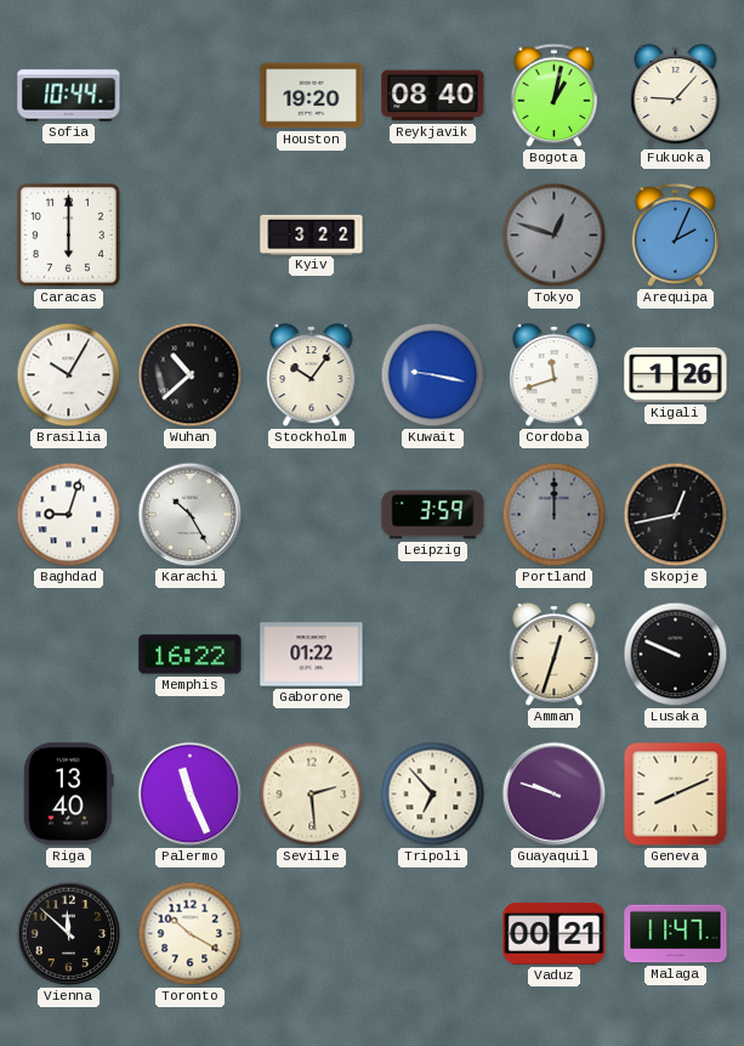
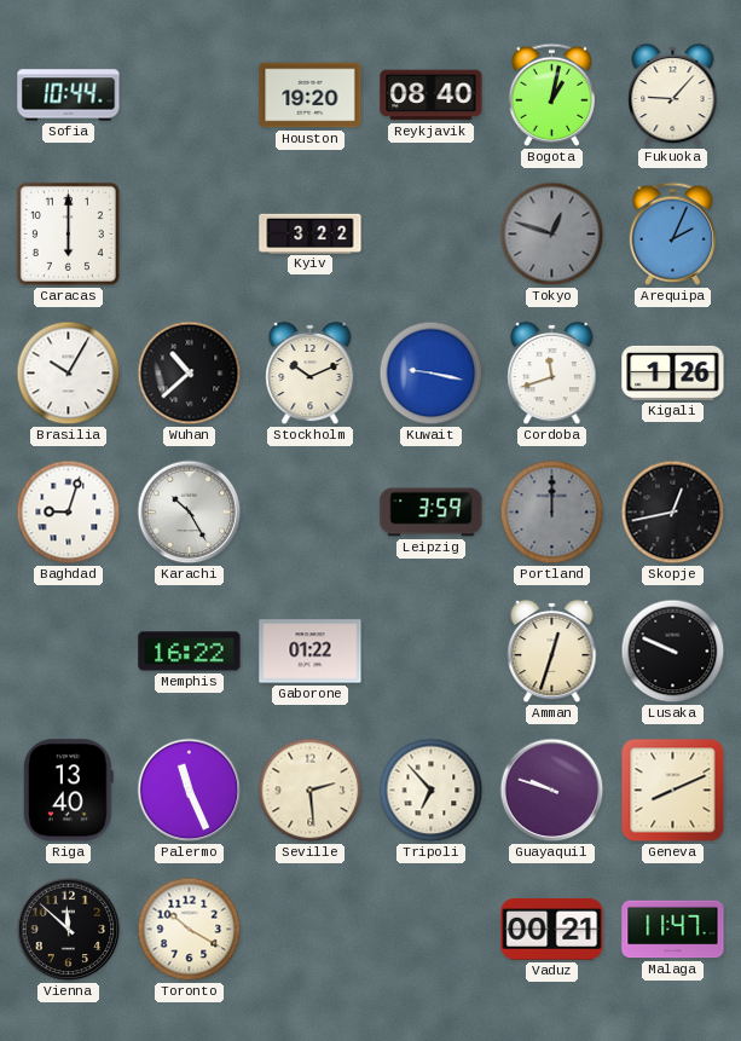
Stockholm: 10:06 -> 10:11 (311, 374)
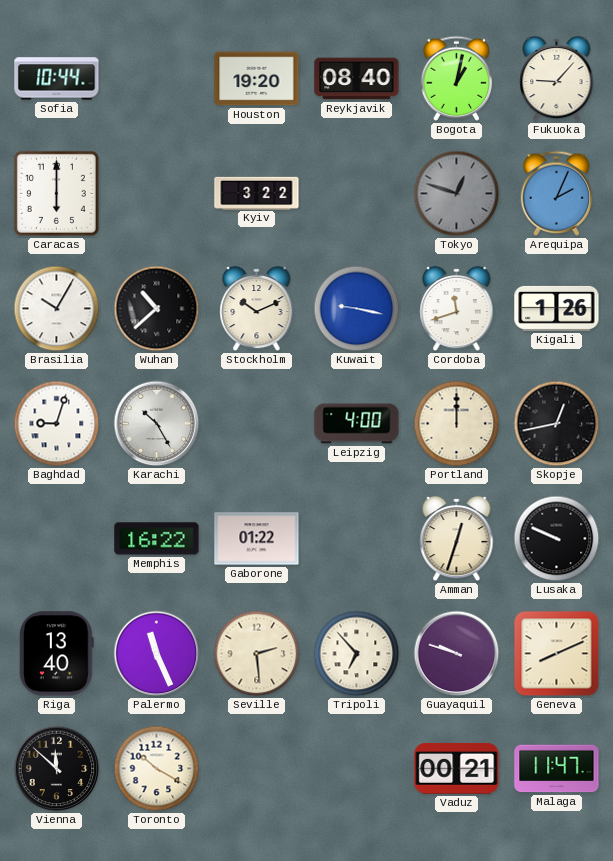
Leipzig: 3:59 -> 4:00 (357, 424)
Portland dial: grey -> cream (457, 424)
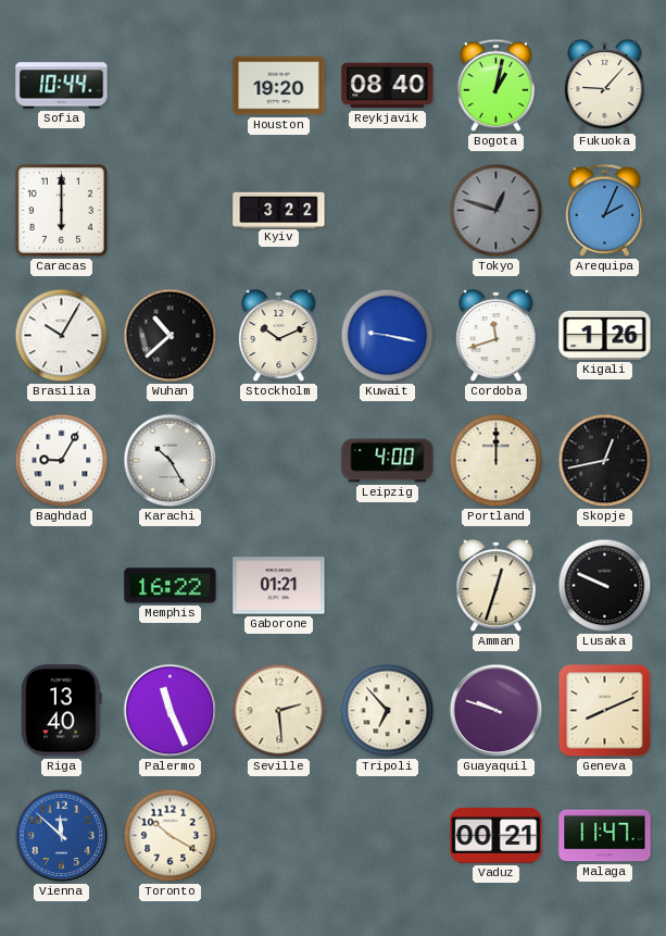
Baghdad: 9:03 -> 9:05 (62, 461)
Gaborone: 01:22 -> 01:21 (279, 586)
Vienna dial: black -> blue (62, 836)
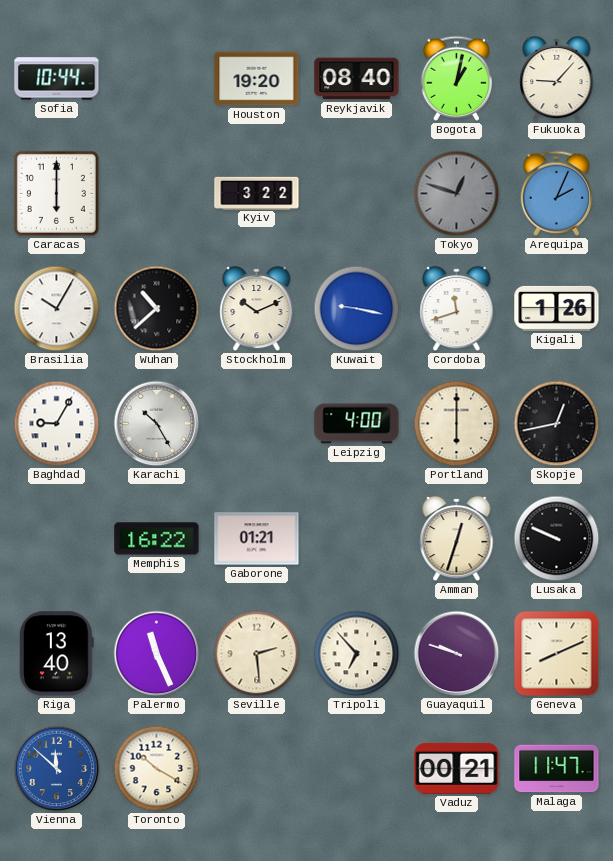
Portland: 12:00 -> 6:00 (457, 424)
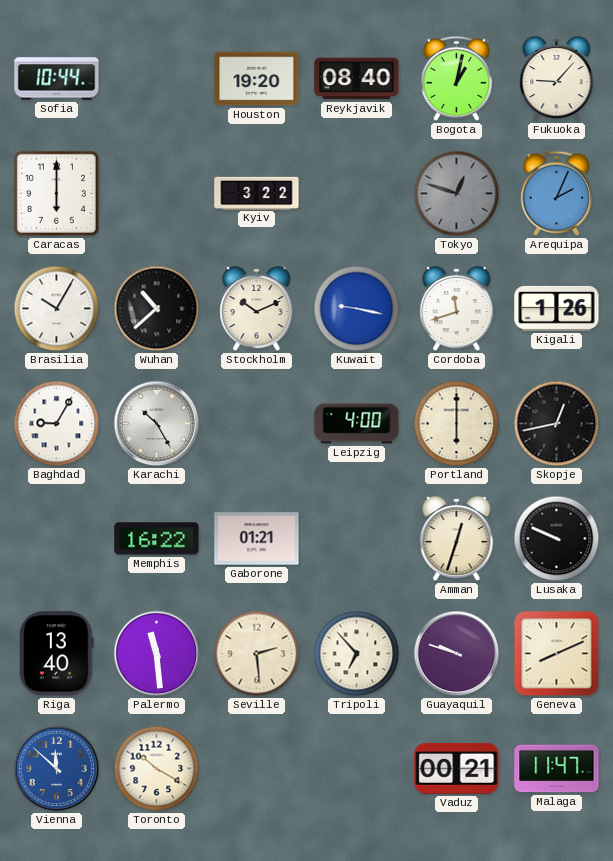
Palermo: 11:26 -> 11:29 (157, 654)
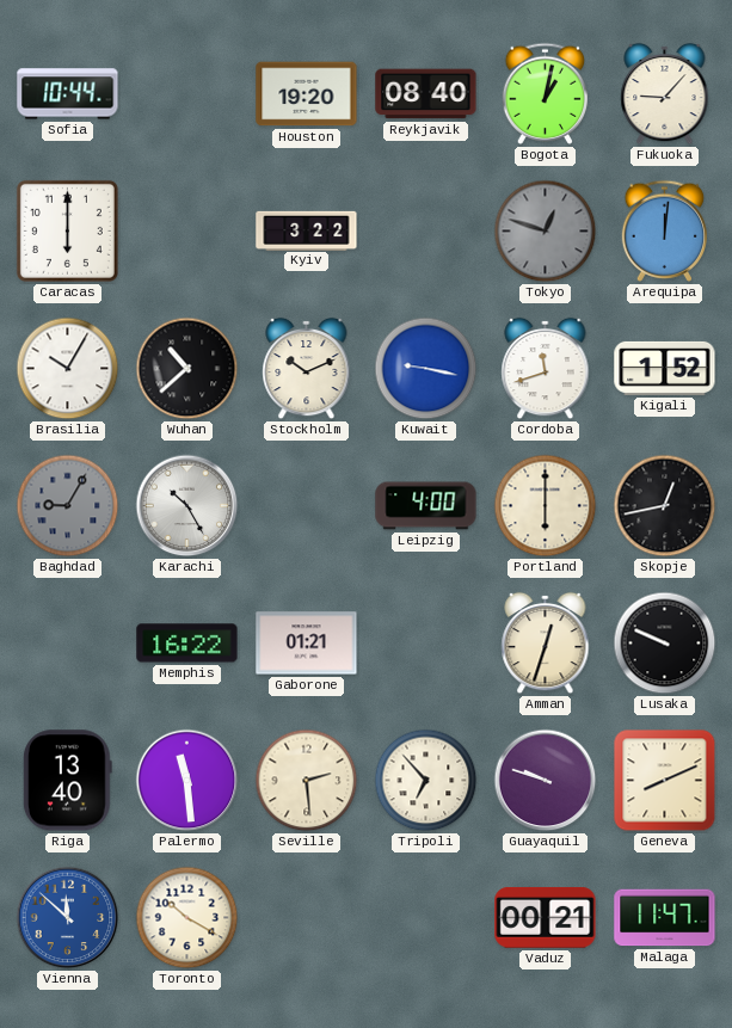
Arequipa: 2:04 -> 12:01 (665, 230)
Kigali: 1:26 -> 1:52 (665, 368)
Baghdad dial: white -> grey (68, 506)
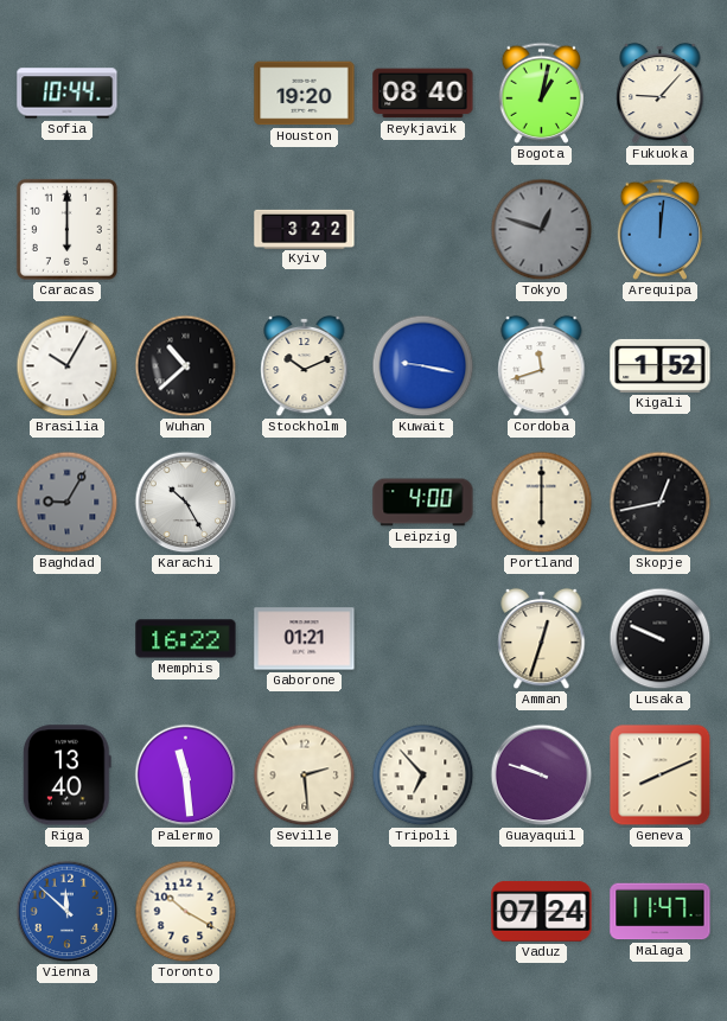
Vaduz: 00:21 -> 07:24 (542, 911)
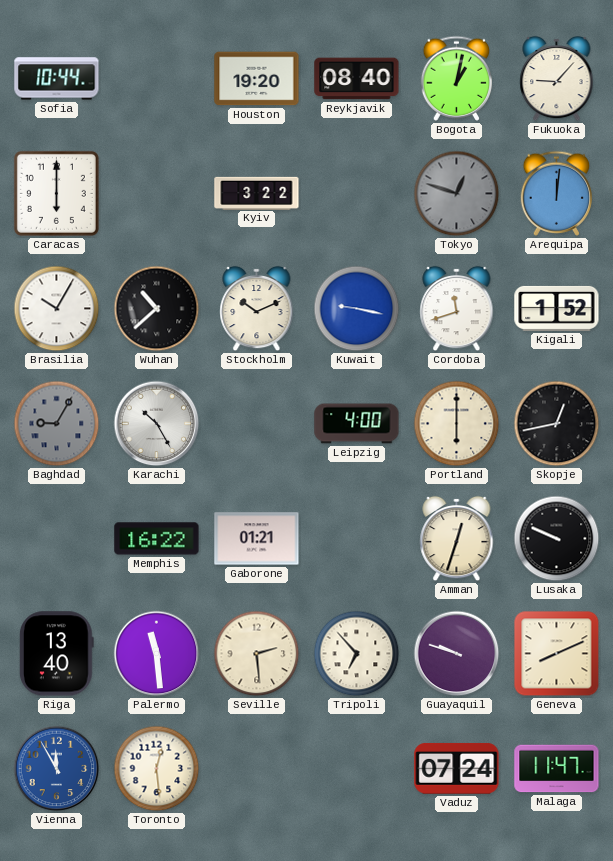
Vienna: 11:52 -> 11:55 (57, 769)
Toronto: 10:20 -> 12:29 (157, 769)
